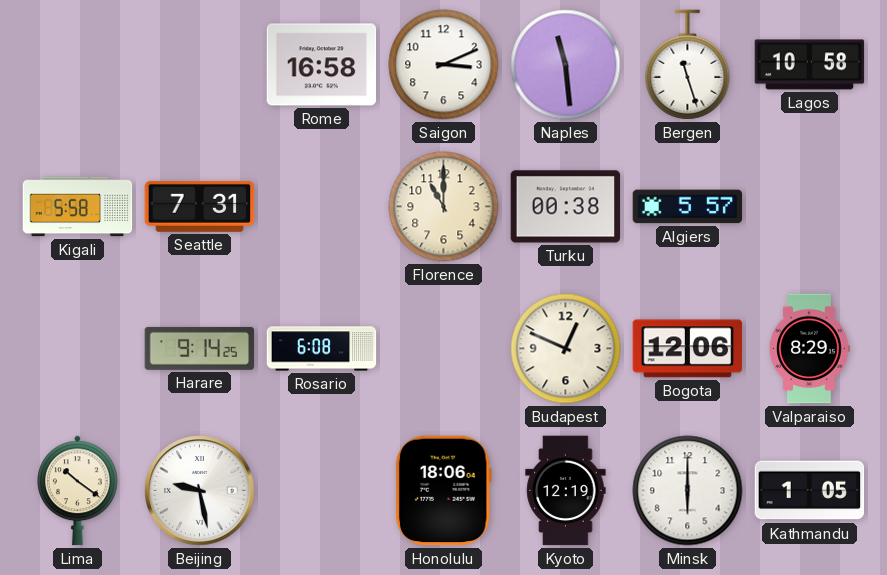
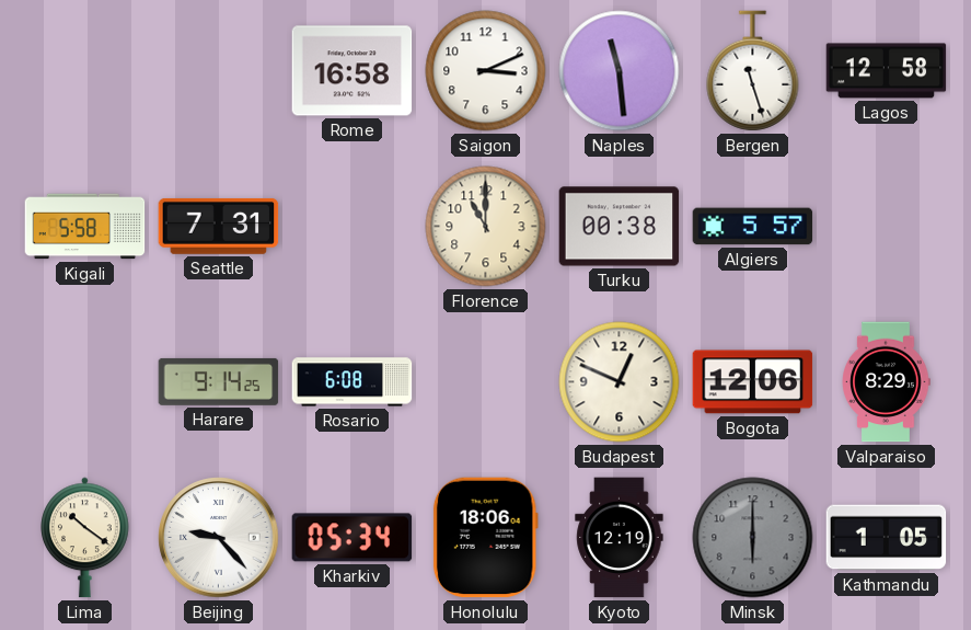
Lagos: 10:58 -> 12:58 (887, 71)
Beijing: 9:28 -> 9:23 (219, 538)
Kharkiv: none -> 05:34 (352, 538)
Minsk dial: white -> grey (753, 538)
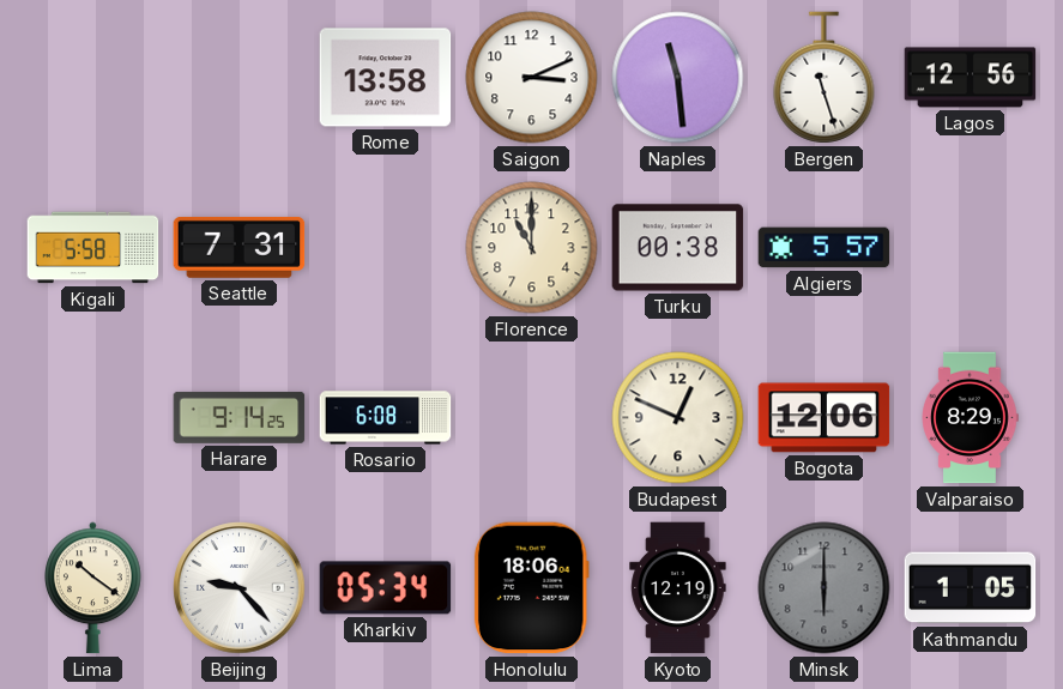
Rome: 16:58 -> 13:58 (386, 78)
Lagos: 12:58 -> 12:56 (971, 78)
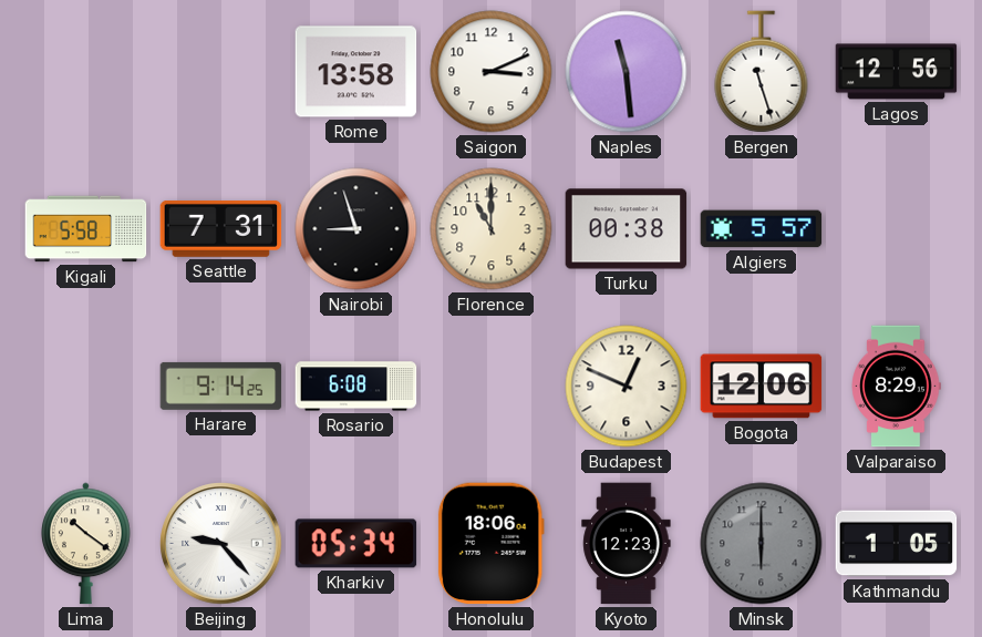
Nairobi: none -> 8:57 (356, 229)
Kyoto: 12:19 -> 12:23 (627, 544)
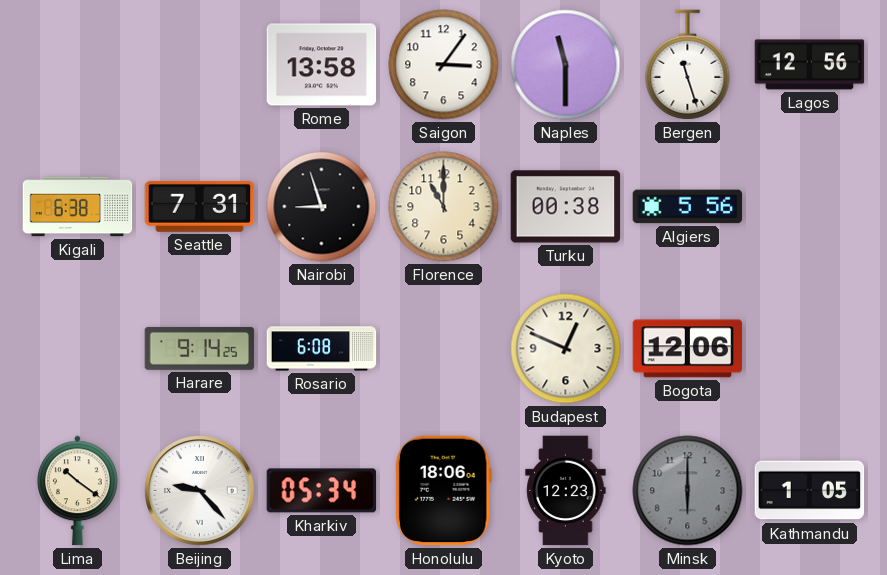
Saigon: 3:11 -> 3:06 (444, 65)
Naples: 11:29 -> 11:30 (566, 65)
Kigali: 5:58 -> 6:38 (78, 207)
Algiers: 5:57 -> 5:56 (688, 207)
Valparaiso: 8:29 -> none (896, 387)
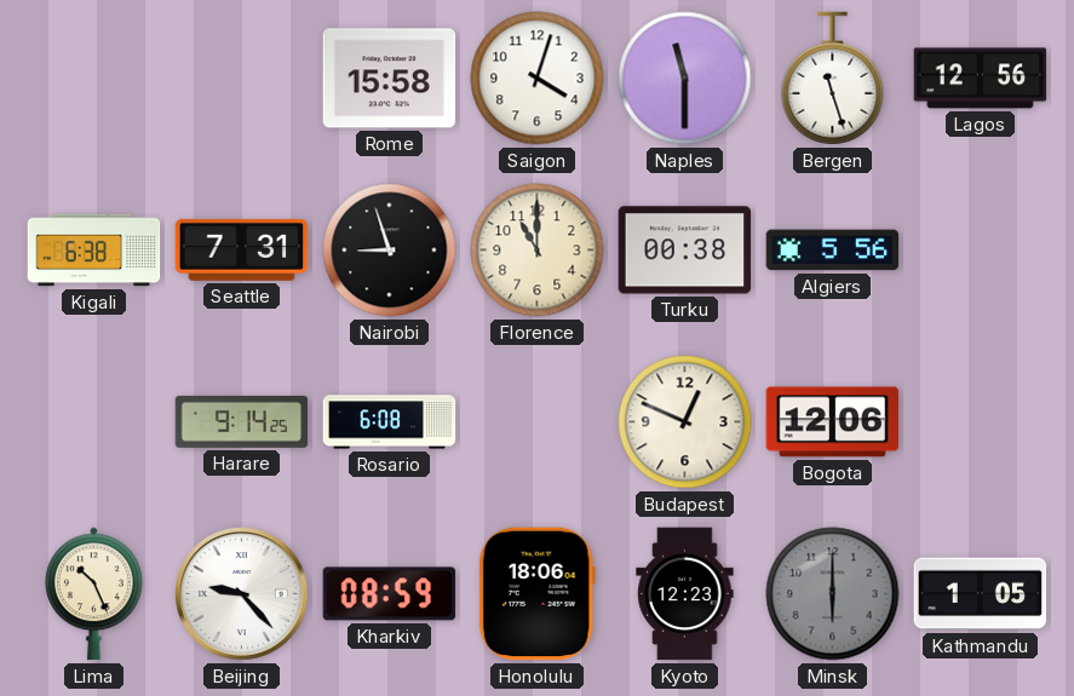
Rome: 13:58 -> 15:58 (390, 79)
Saigon: 3:06 -> 4:03 (538, 79)
Lima: 10:21 -> 10:26 (94, 594)
Kharkiv: 05:34 -> 08:59 (390, 594)
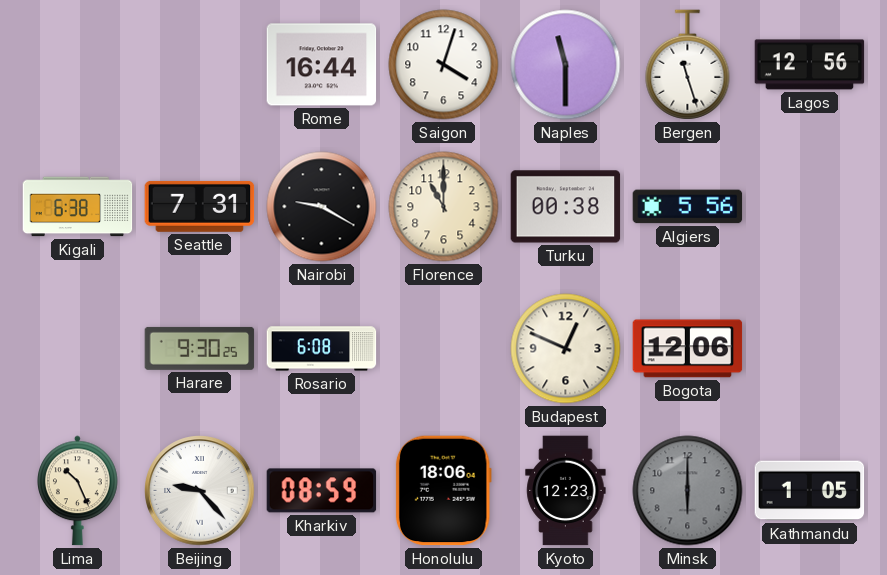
Rome: 15:58 -> 16:44 (322, 65)
Nairobi: 8:57 -> 9:20 (322, 207)
Harare: 9:14 -> 9:30 (200, 348)
